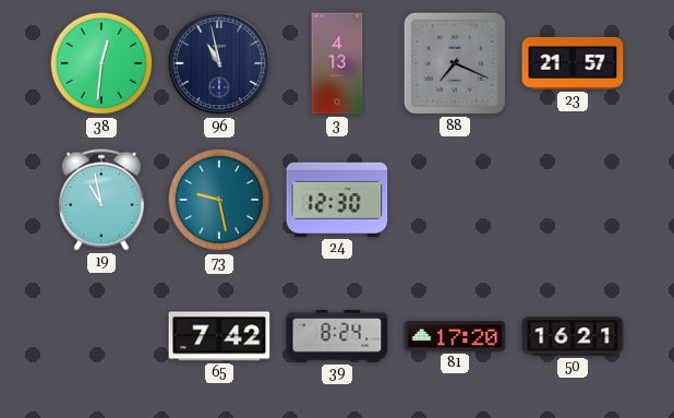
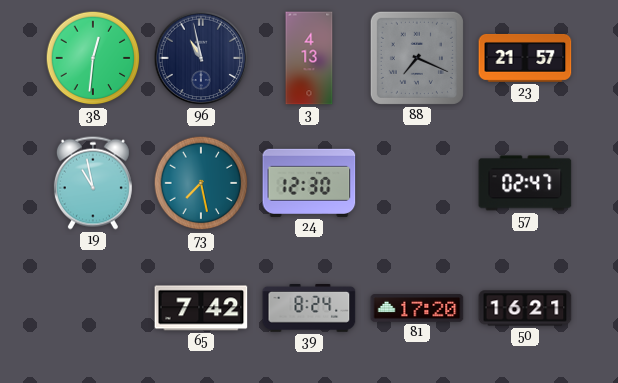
73: 9:28 -> 7:28 (201, 183)
57: none -> 02:47 (525, 183)
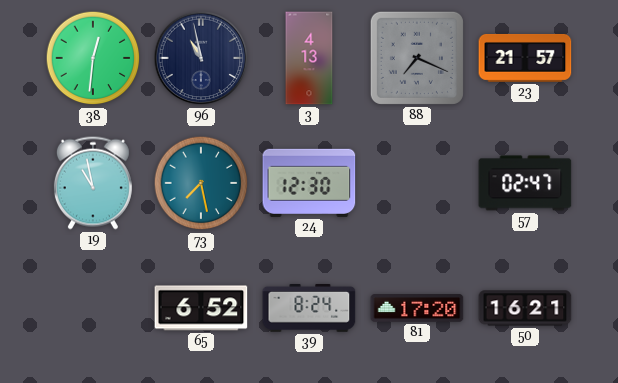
65: 7:42 -> 6:52 (201, 308)
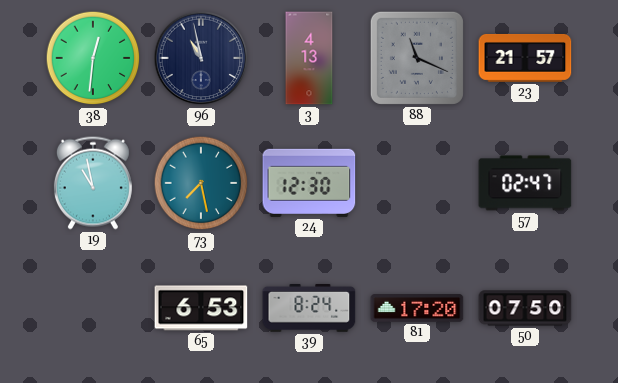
88: 7:19 -> 11:19 (417, 58)
65: 6:52 -> 6:53 (201, 308)
50: 16:21 -> 07:50 (525, 308)
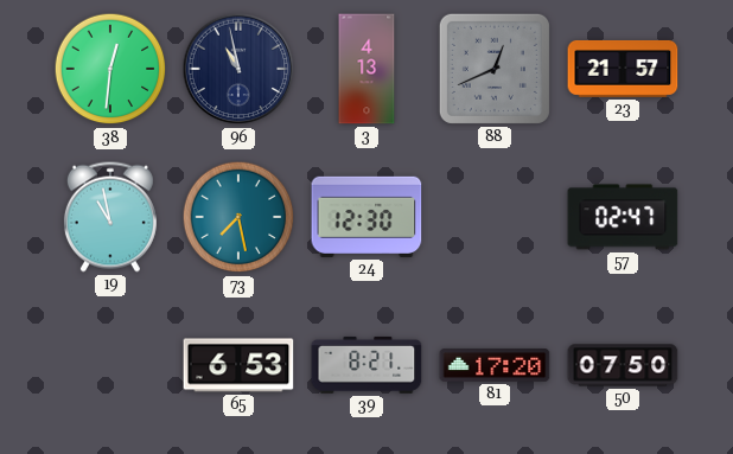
88: 11:19 -> 12:41 (495, 69)
39: 8:24 -> 8:21 (366, 365)
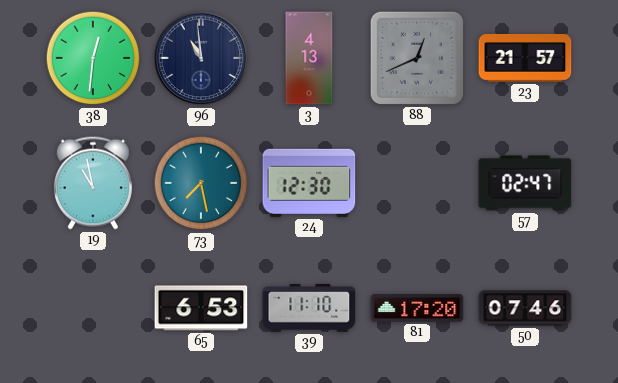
96: 10:58 -> 10:59 (201, 58)
39: 8:21 -> 11:10 (309, 308)
50: 07:50 -> 07:46 (525, 308)
